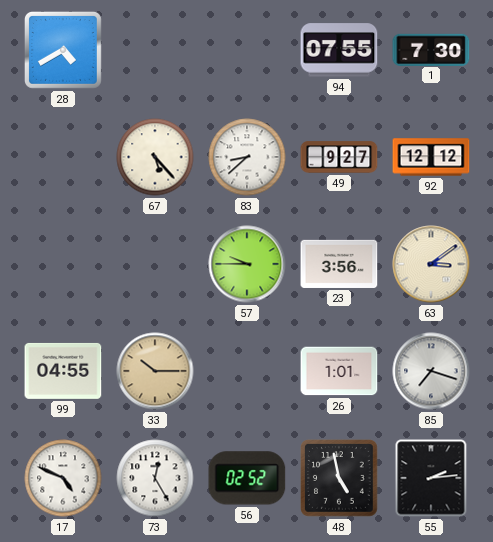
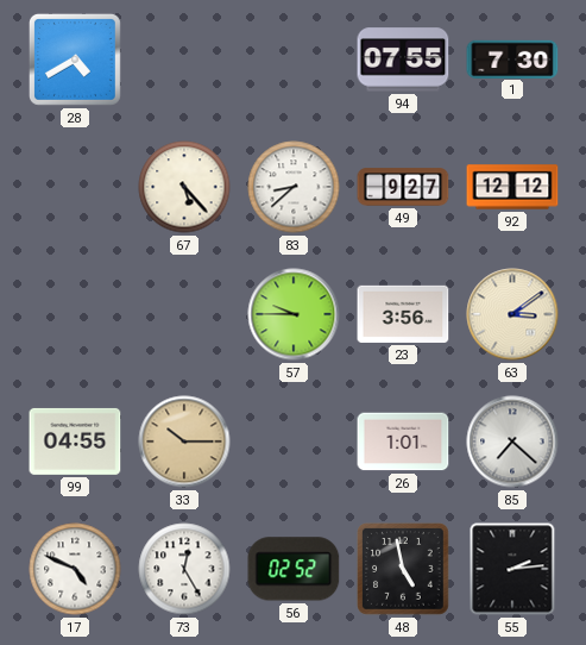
85: 7:18 -> 7:22 (512, 442)
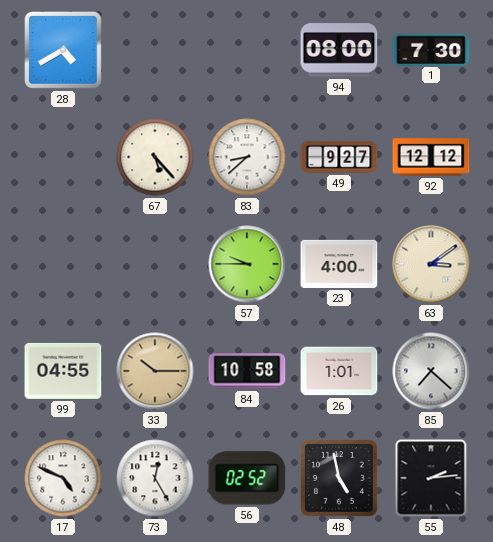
94: 07:55 -> 08:00 (339, 50)
23: 3:56 -> 4:00 (339, 264)
84: none -> 10:58 (247, 371)
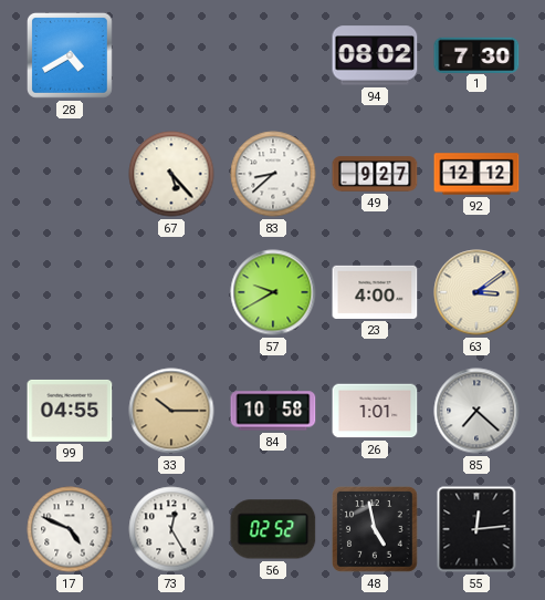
94: 08:00 -> 08:02 (375, 55)
57: 9:45 -> 9:40 (273, 292)
55: 2:14 -> 12:14 (476, 529)
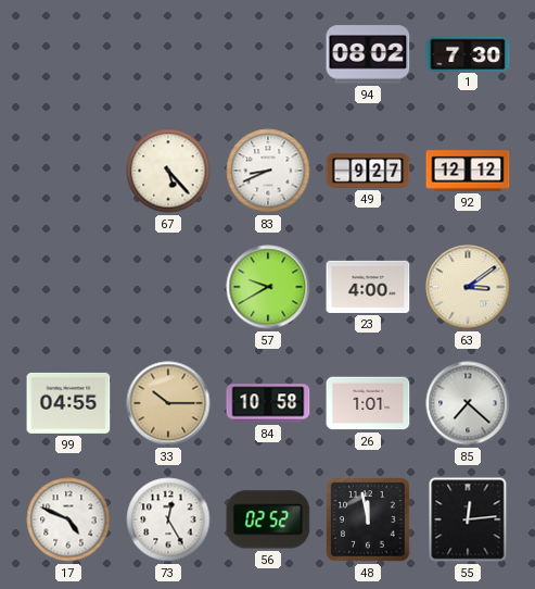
28: 4:40 -> none (70, 55)
83: 8:38 -> 8:41 (268, 171)
48: 4:58 -> 11:58 (368, 519)
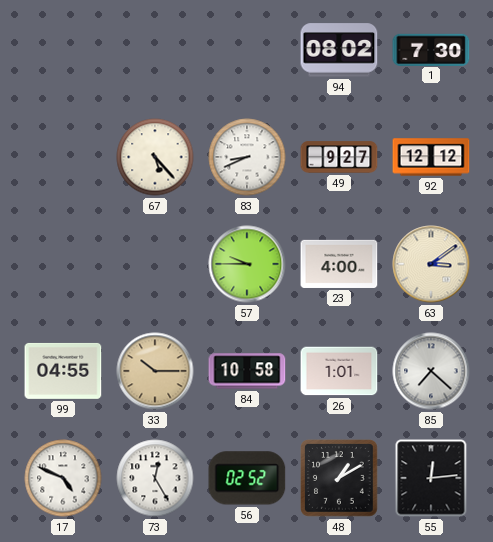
57: 9:40 -> 9:45 (247, 264)
48: 11:58 -> 1:10 (339, 478)
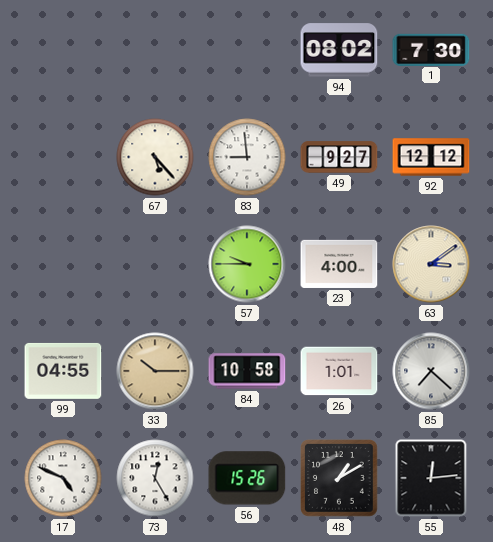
83: 8:41 -> 8:59 (247, 157)
56: 02:52 -> 15:26 (247, 478)
